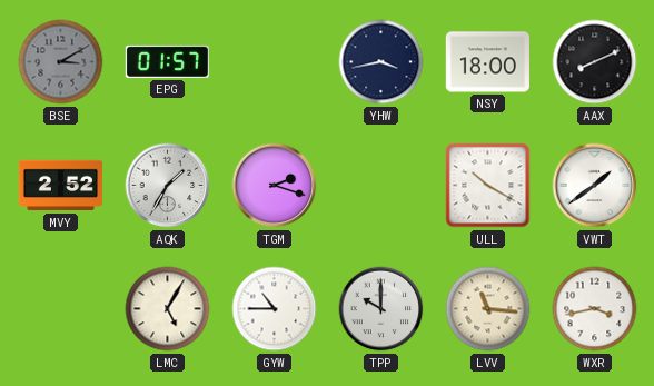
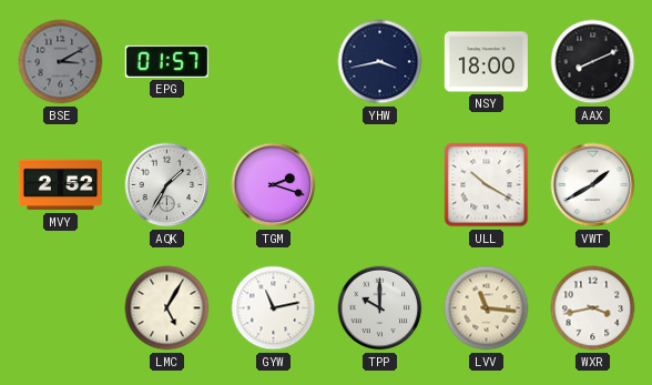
VWT: 1:39 -> 1:40 (593, 185)
GYW: 10:45 -> 11:13 (274, 308)
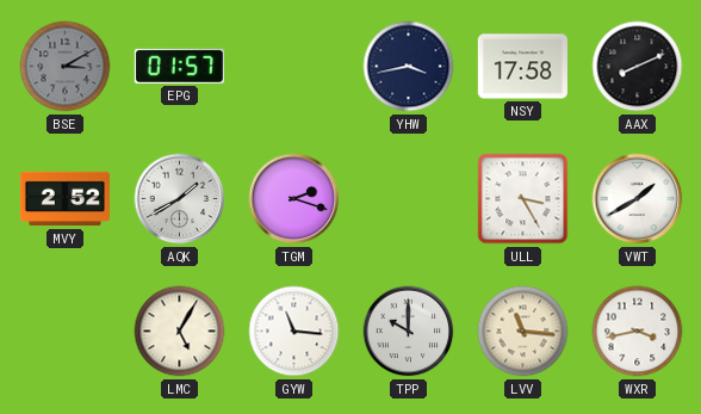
NSY: 18:00 -> 17:58 (522, 67)
AQK: 1:35 -> 1:40 (180, 199)
ULL: 10:20 -> 3:25 (523, 199)
GYW: 11:13 -> 11:16 (294, 332)
